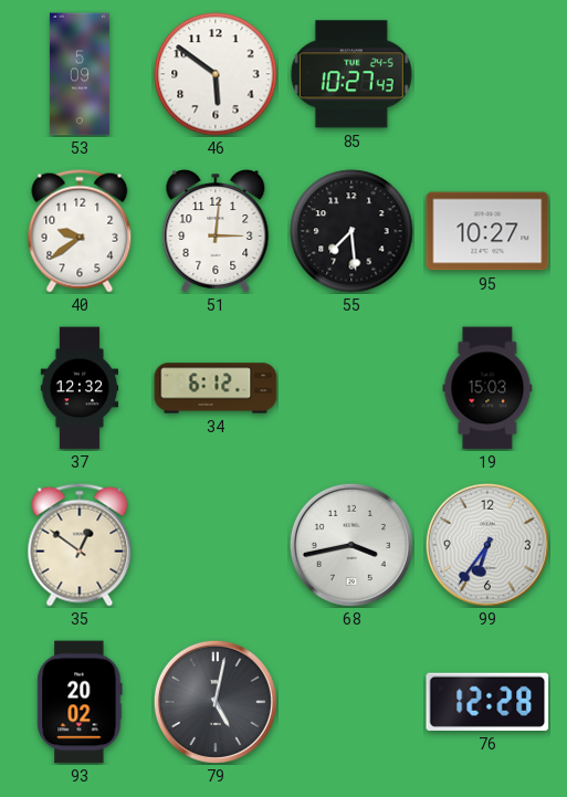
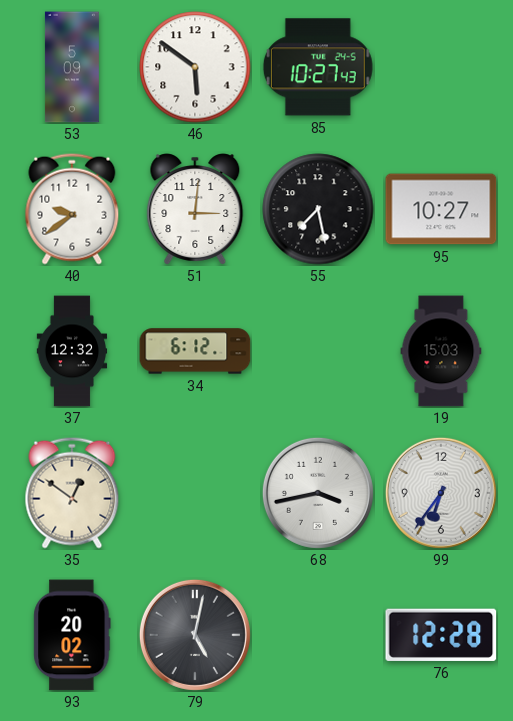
55: 7:29 -> 7:28 (318, 209)
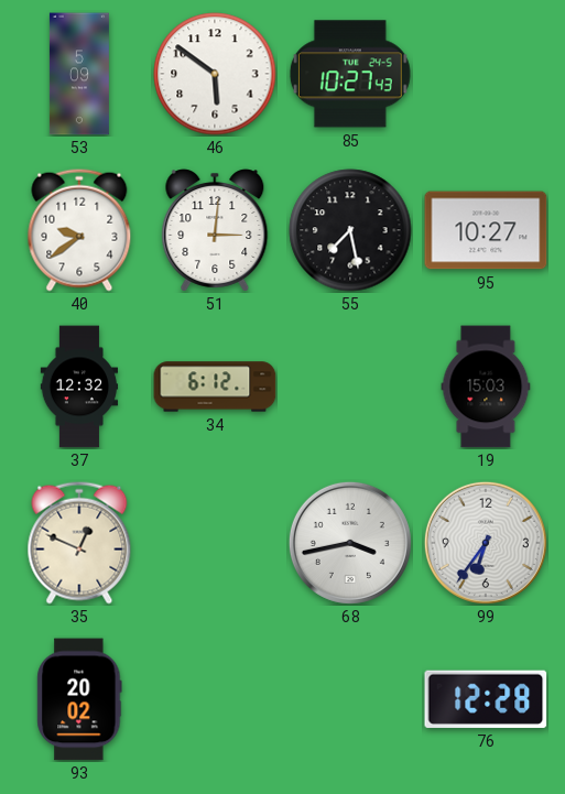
35: 12:51 -> 12:49 (79, 543)
79: 5:02 -> none (195, 635)
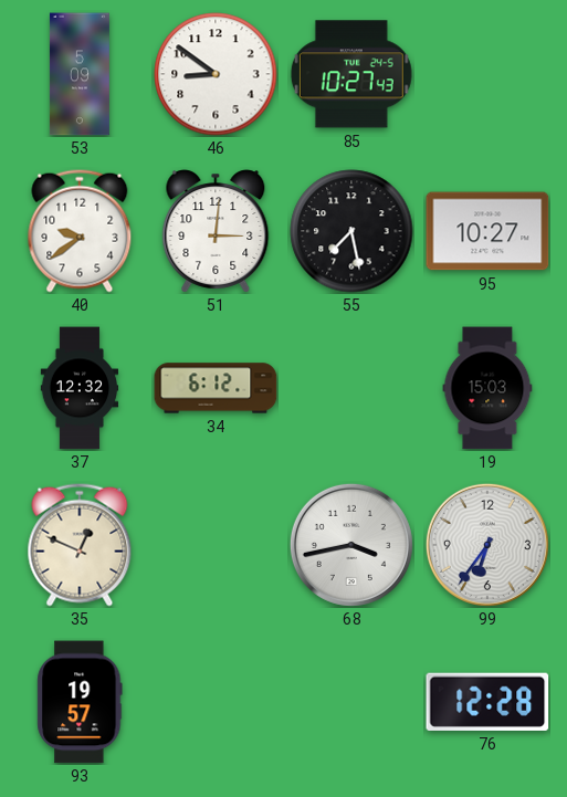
46: 5:51 -> 8:51 (216, 74)
93: 20:02 -> 19:57 (80, 702)
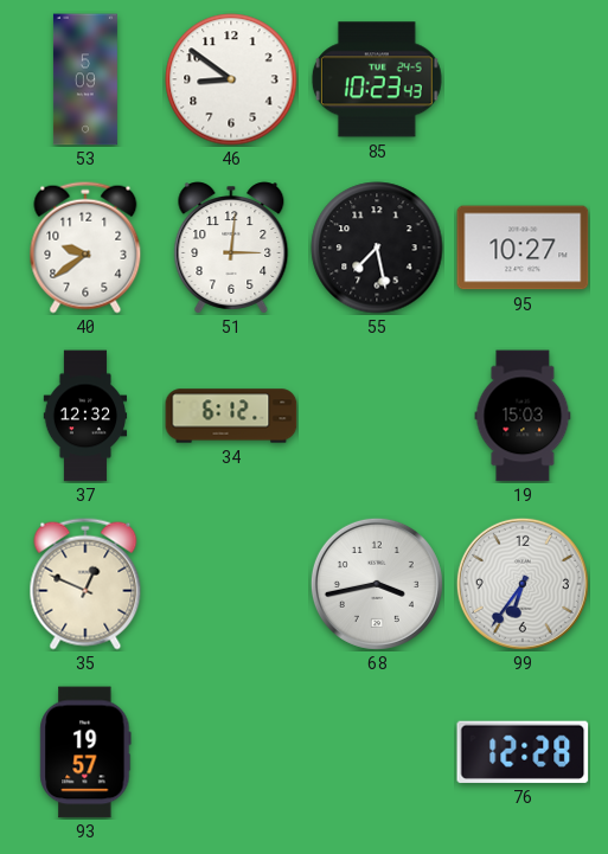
85: 10:27 -> 10:23 (377, 79)
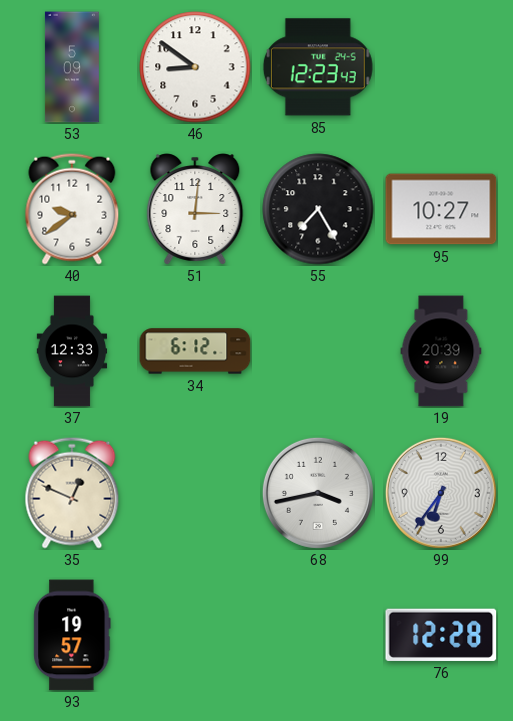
85: 10:23 -> 12:23 (318, 67)
55: 7:28 -> 7:25 (318, 209)
37: 12:32 -> 12:33 (72, 351)
19: 15:03 -> 20:39 (441, 351)
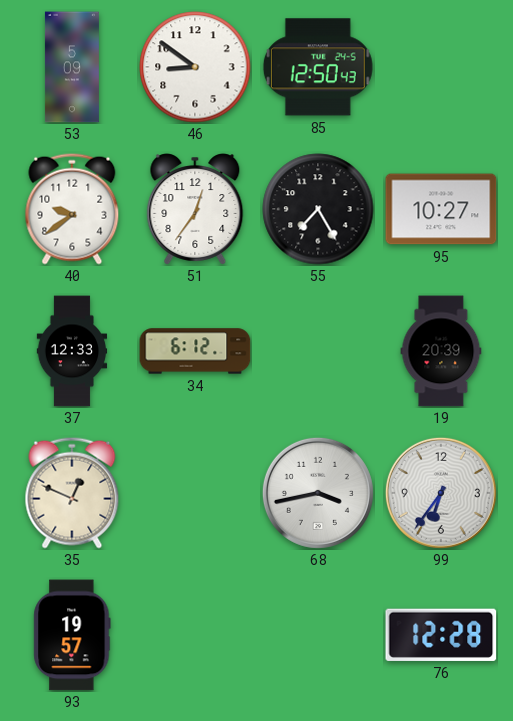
85: 12:23 -> 12:50 (318, 67)
51: 3:01 -> 12:36 (195, 209)
